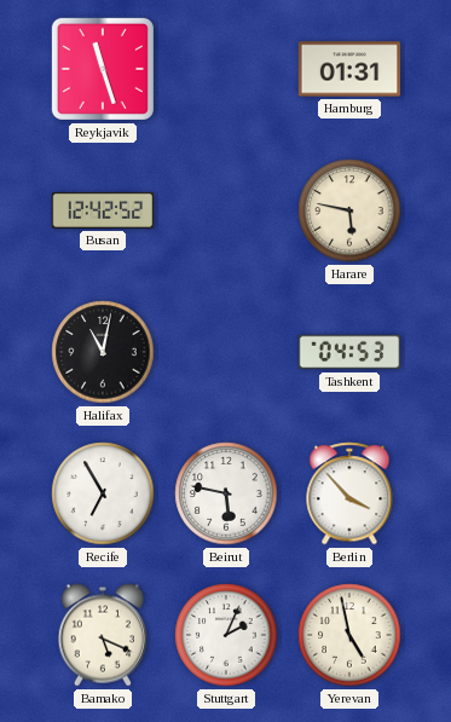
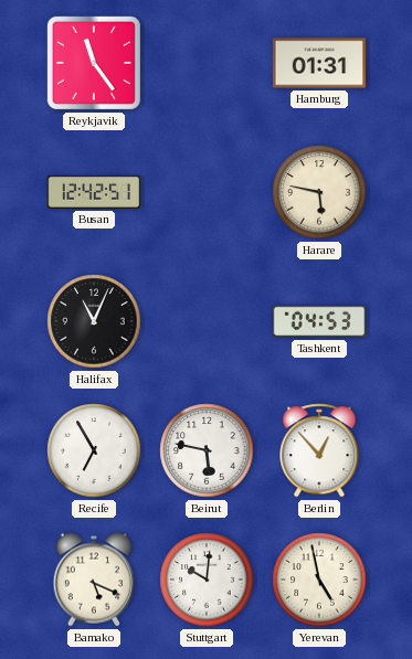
Reykjavik: 11:27 -> 11:24 (94, 63)
Busan: 12:42:52 -> 12:42:51 (94, 192)
Halifax: 11:02 -> 11:04 (94, 321)
Berlin: 3:53 -> 12:53 (319, 450)
Stuttgart: 2:04 -> 10:01 (207, 580)
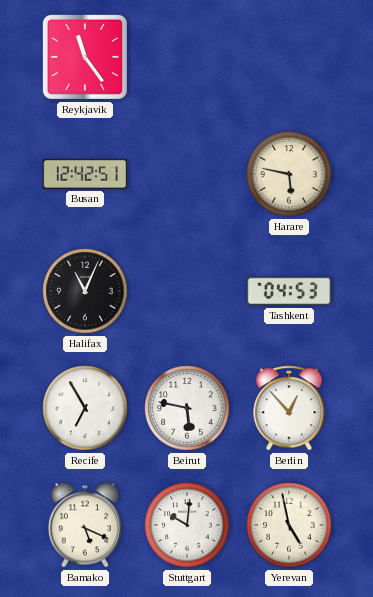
Hamburg: 01:31 -> none (319, 63)
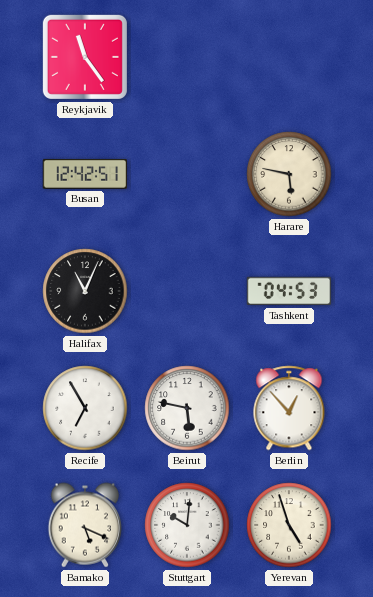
Yerevan: 4:58 -> 4:57 (289, 525)
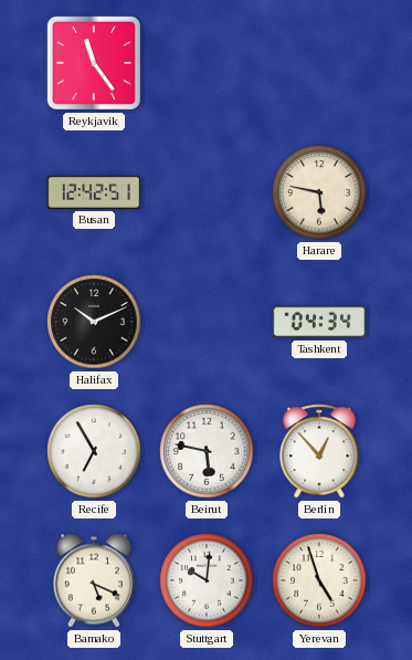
Halifax: 11:04 -> 10:11 (94, 322)
Tashkent: 04:53 -> 04:34 (319, 322)
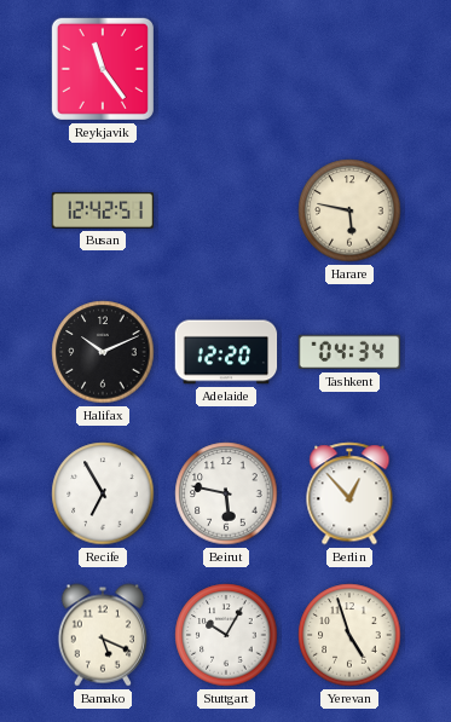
Adelaide: none -> 12:20 (226, 352)
Stuttgart: 10:01 -> 10:05 (226, 635)
